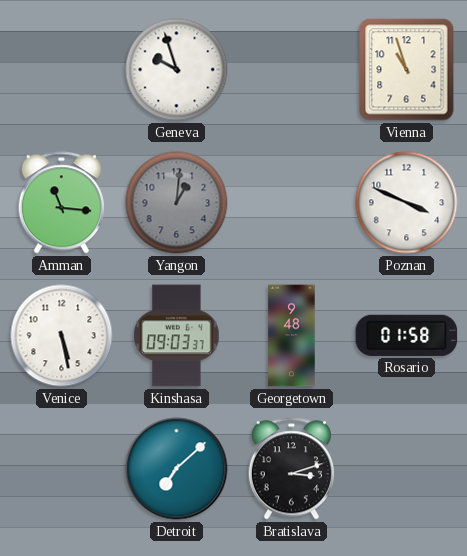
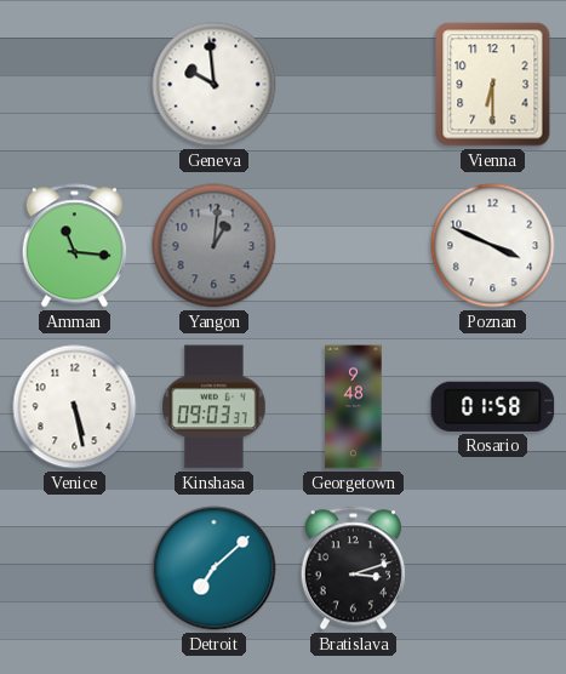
Geneva: 9:57 -> 9:59 (215, 85)
Vienna: 10:57 -> 6:30 (493, 85)
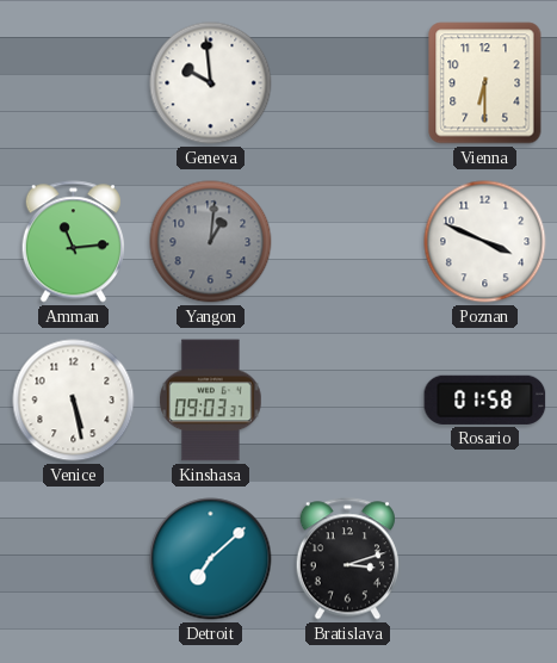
Amman: 11:16 -> 11:14 (73, 242)
Georgetown: 9:48 -> none (354, 407)
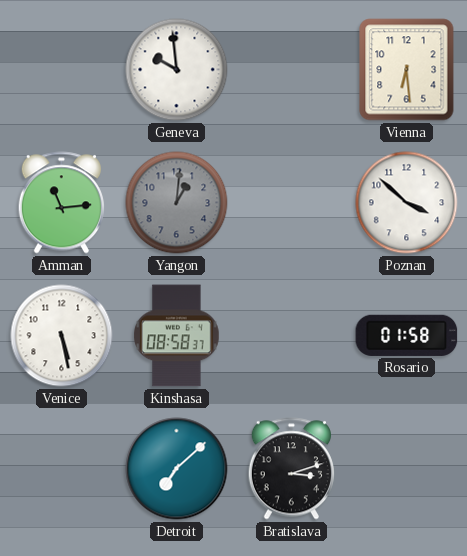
Vienna: 6:30 -> 6:29 (407, 70)
Poznan: 3:49 -> 3:52 (407, 203)
Kinshasa: 09:03 -> 08:58 (177, 336)
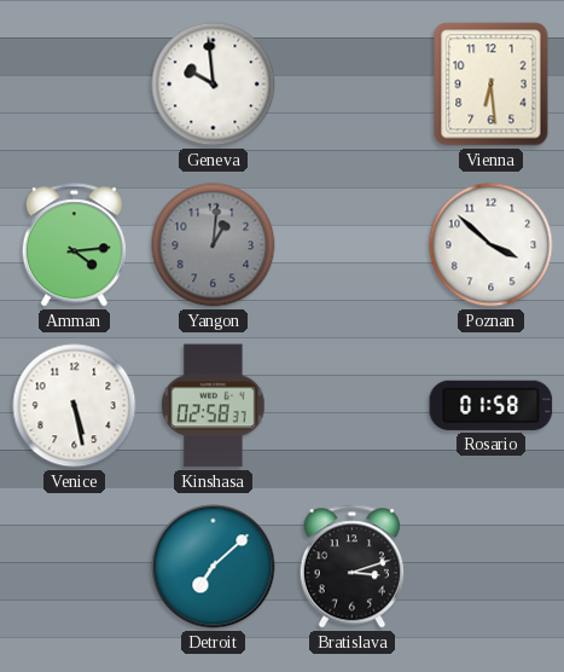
Amman: 11:14 -> 4:14 (74, 245)
Kinshasa: 08:58 -> 02:58 (214, 406)
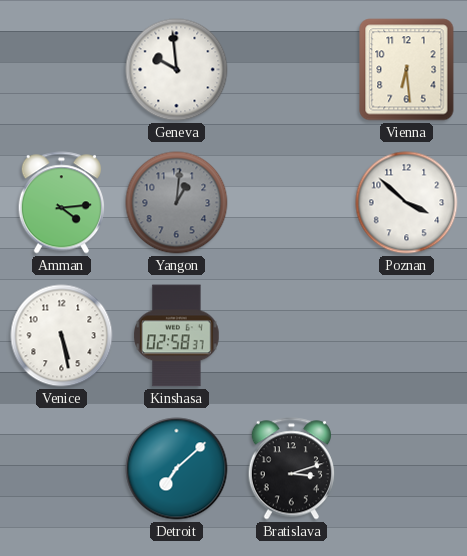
Rosario: 01:58 -> none (492, 405)
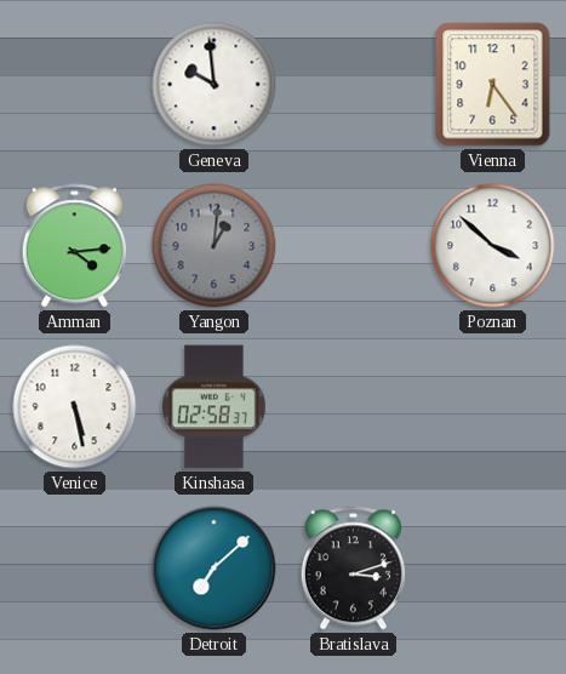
Vienna: 6:29 -> 6:24 (493, 85)
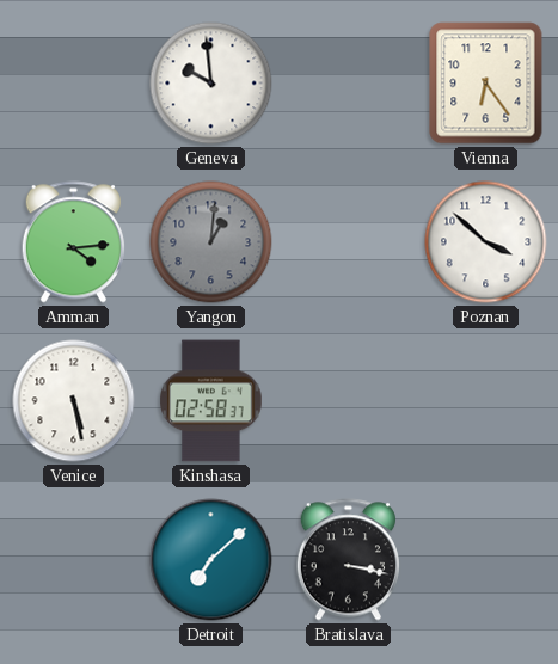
Bratislava: 3:12 -> 3:17 (348, 560)
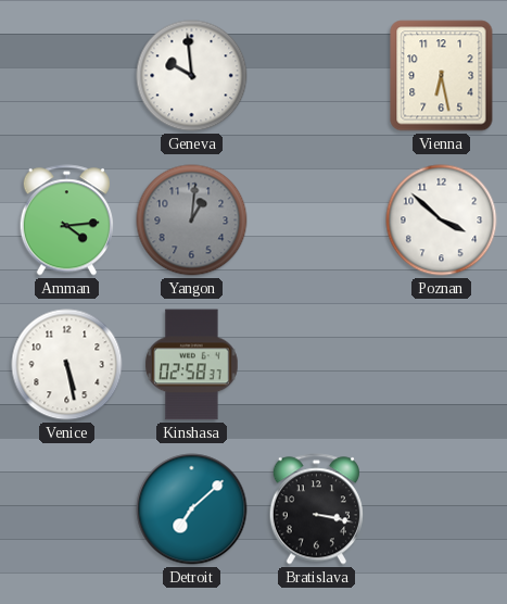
Vienna: 6:24 -> 6:28 (442, 76)
